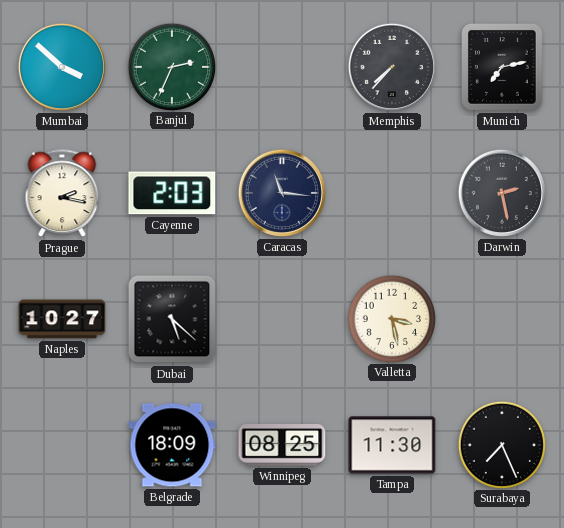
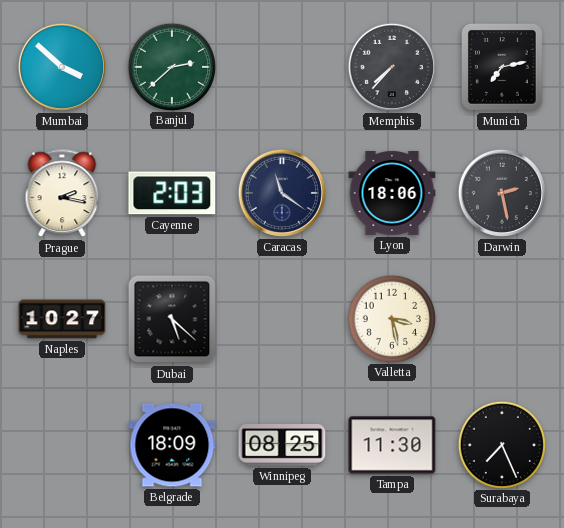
Banjul: 2:34 -> 2:38 (171, 66)
Caracas: 11:16 -> 11:21 (282, 193)
Lyon: none -> 18:06 (392, 193)
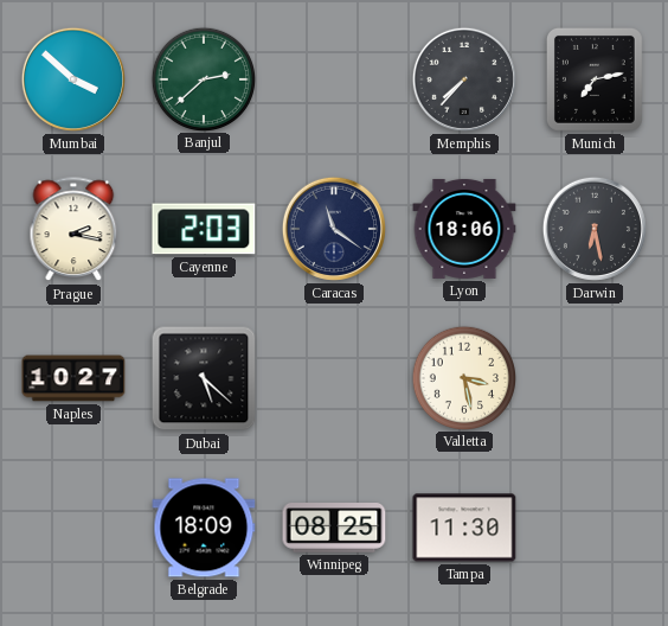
Darwin: 2:28 -> 6:28 (595, 229)
Surabaya: 7:26 -> none (501, 444)
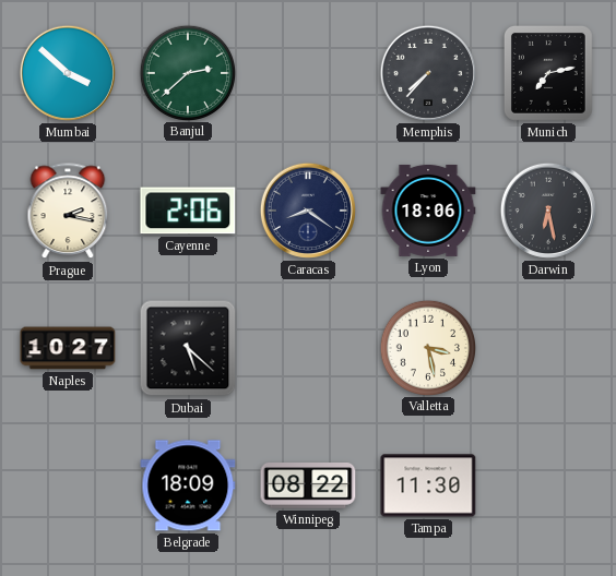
Cayenne: 2:03 -> 2:06 (188, 211)
Caracas: 11:21 -> 8:21 (308, 211)
Winnipeg: 08:25 -> 08:22 (308, 485)
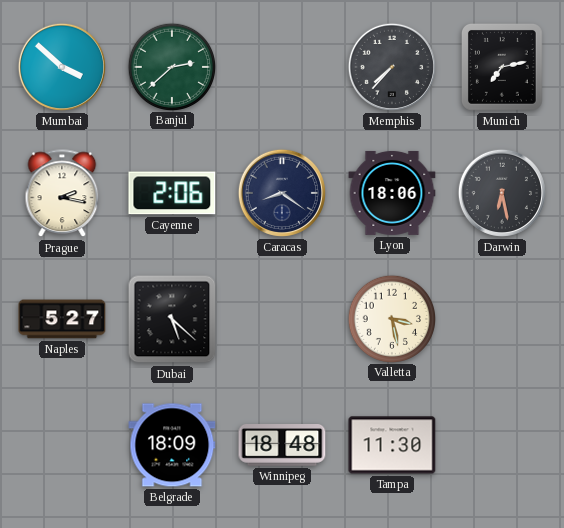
Naples: 10:27 -> 5:27 (62, 319)
Winnipeg: 08:22 -> 18:48 (282, 445)
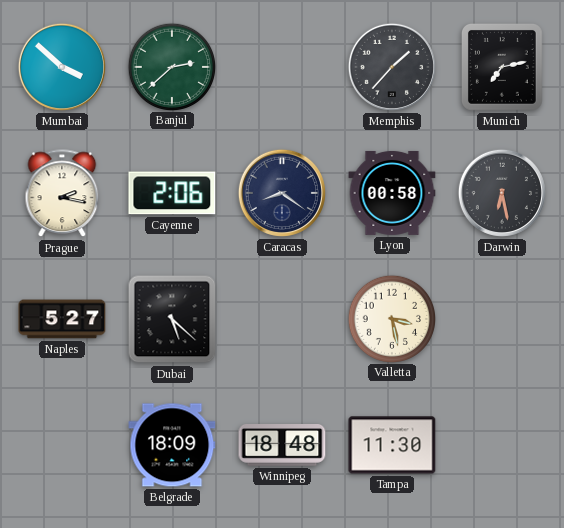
Memphis: 7:37 -> 1:37 (392, 67)
Lyon: 18:06 -> 00:58 (392, 193)
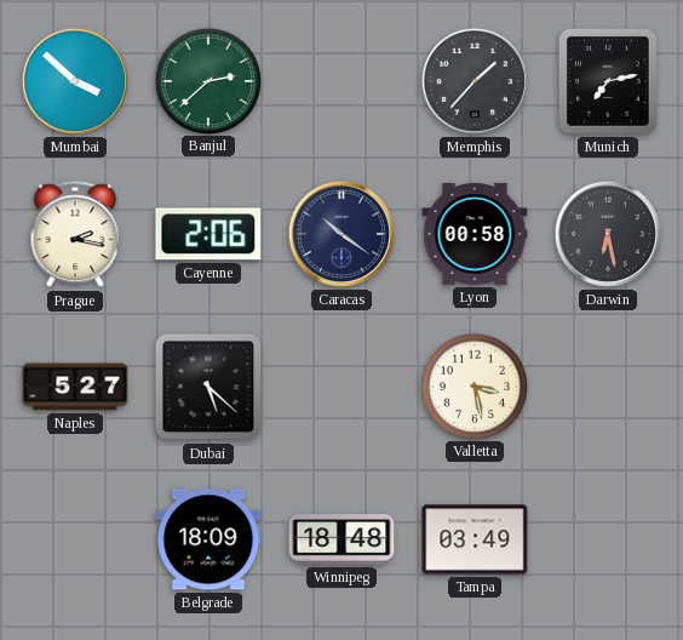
Caracas: 8:21 -> 10:21 (342, 234)
Tampa: 11:30 -> 03:49 (475, 539)
